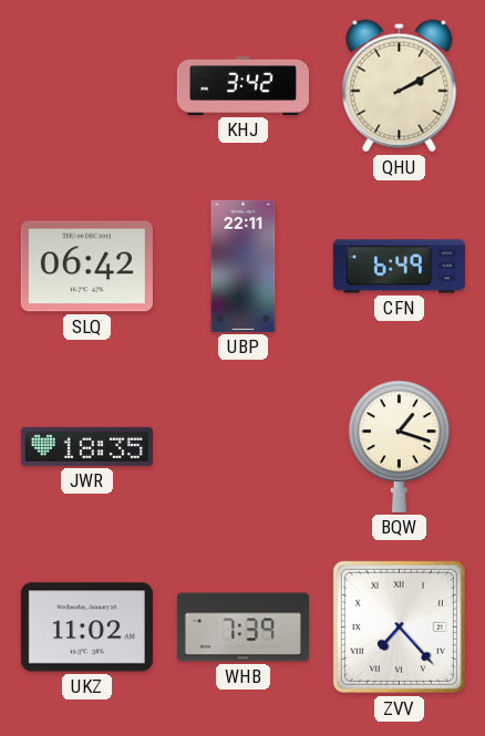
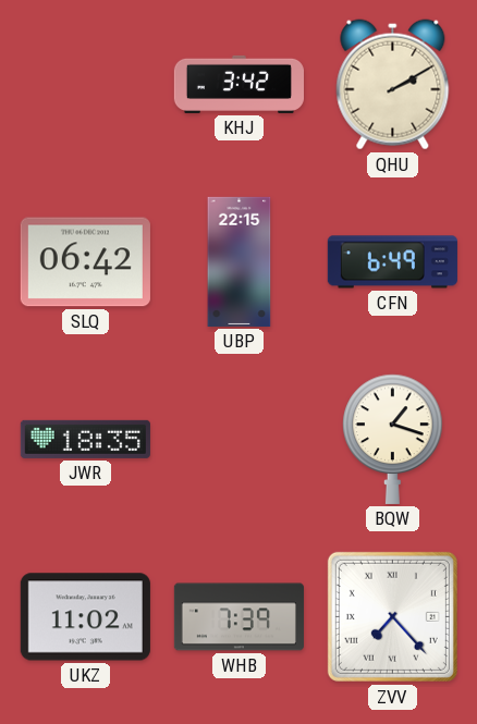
UBP: 22:11 -> 22:15 (240, 261)
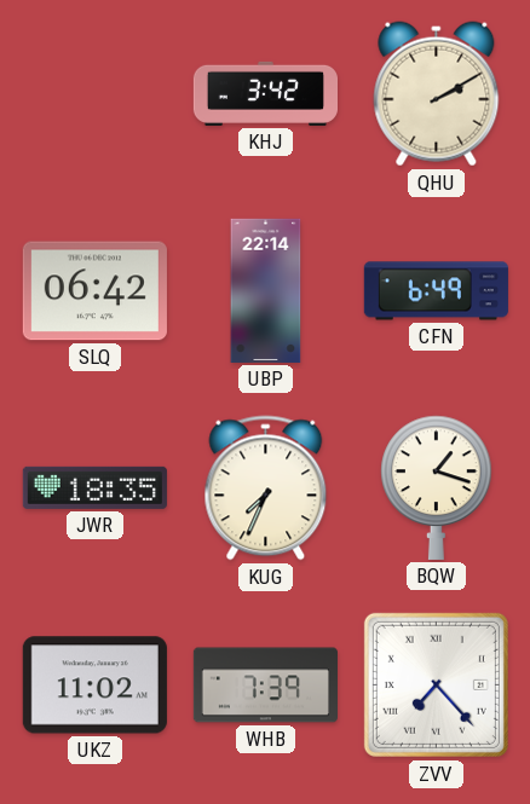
UBP: 22:15 -> 22:14 (266, 290)
KUG: none -> 7:34 (266, 488)
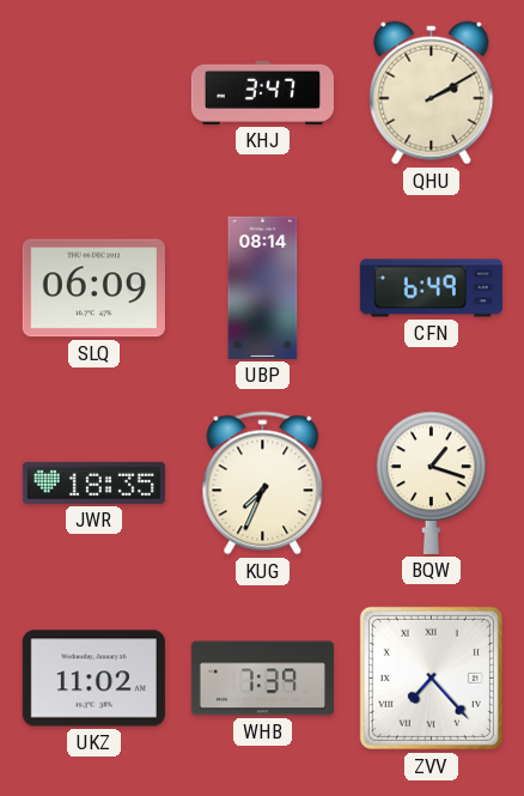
KHJ: 3:42 -> 3:47 (262, 92)
SLQ: 06:42 -> 06:09 (93, 288)
UBP: 22:14 -> 08:14 (263, 287)
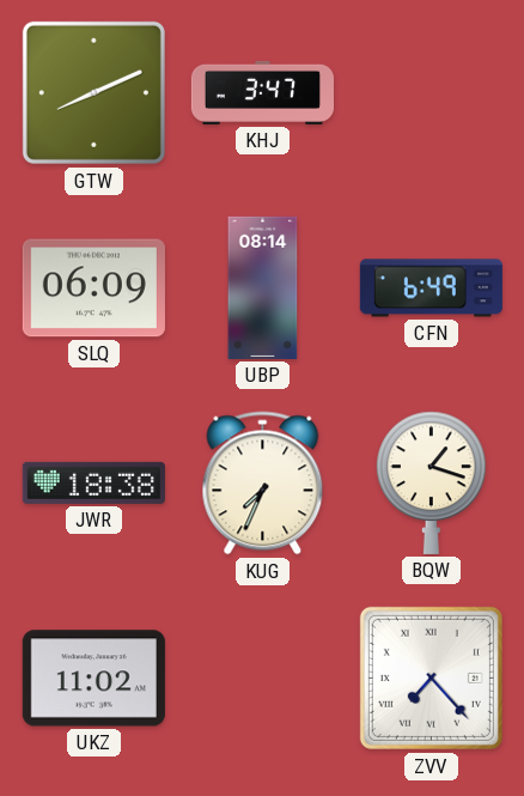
GTW: none -> 8:11 (93, 92)
QHU: 2:10 -> none (432, 93)
JWR: 18:35 -> 18:38 (93, 482)
WHB: 7:39 -> none (262, 679)
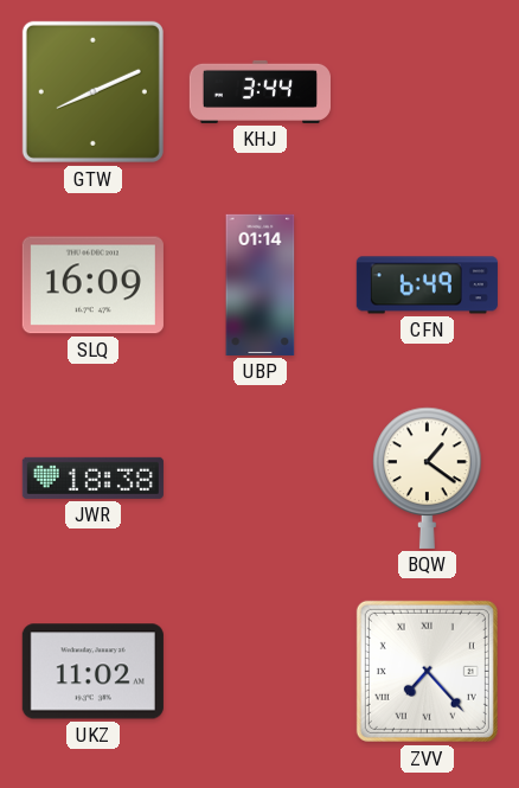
KHJ: 3:47 -> 3:44 (259, 91)
SLQ: 06:09 -> 16:09 (92, 286)
UBP: 08:14 -> 01:14 (261, 284)
KUG: 7:34 -> none (263, 484)
BQW: 1:18 -> 1:21 (428, 478)
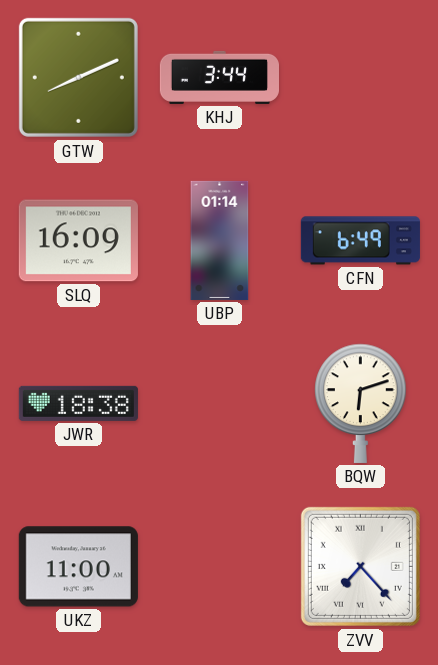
BQW: 1:21 -> 6:12 (361, 403)
UKZ: 11:02 -> 11:00 (78, 567)
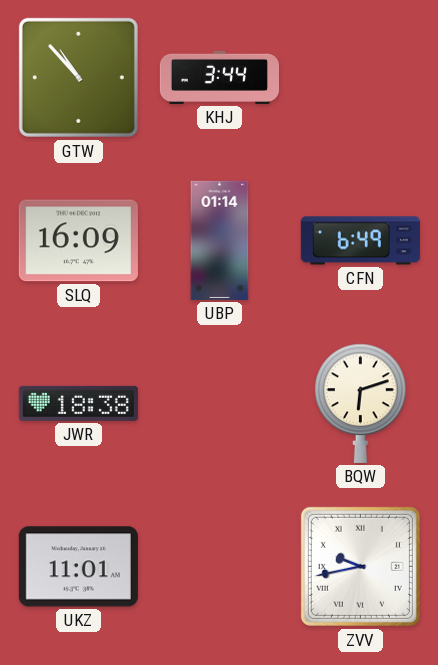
GTW: 8:11 -> 10:53 (78, 77)
UKZ: 11:00 -> 11:01 (78, 567)
ZVV: 7:23 -> 9:43 (360, 566)
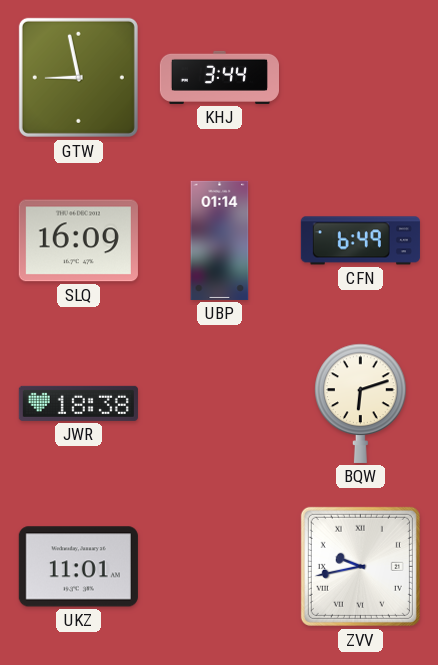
GTW: 10:53 -> 8:58 (78, 77)
